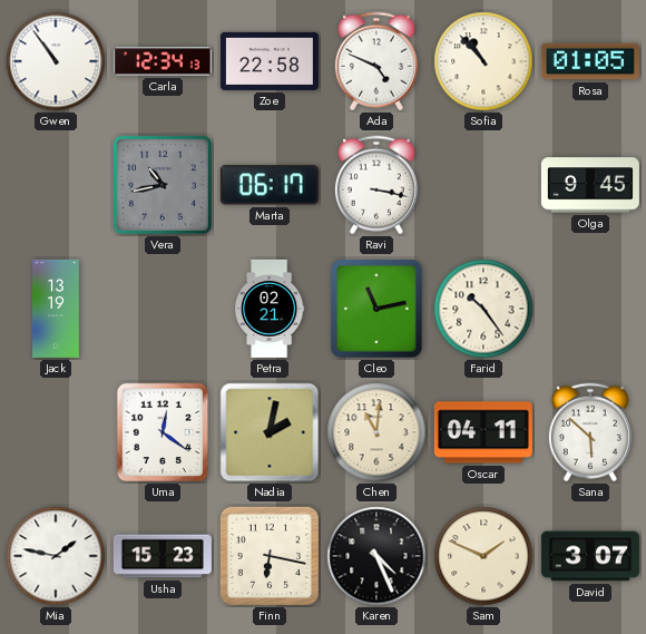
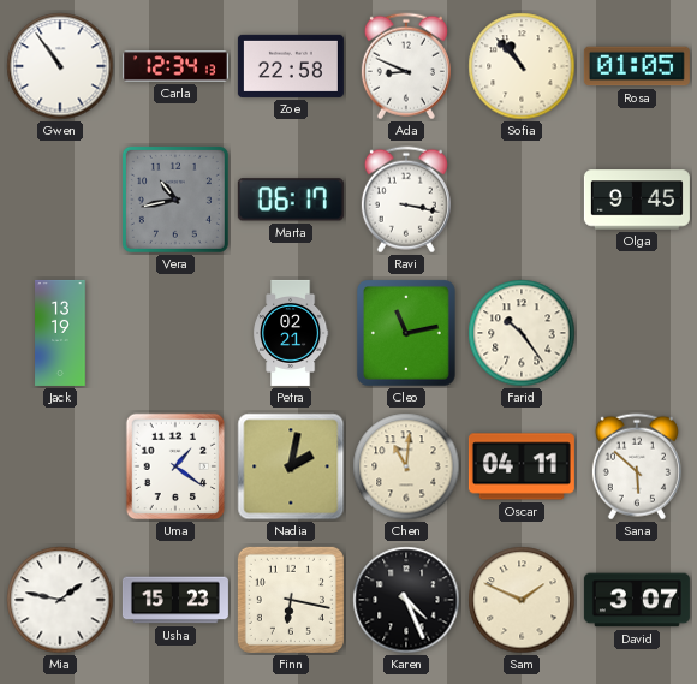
Ada: 4:49 -> 8:49 (406, 66)
Uma: 12:21 -> 1:21 (175, 466)
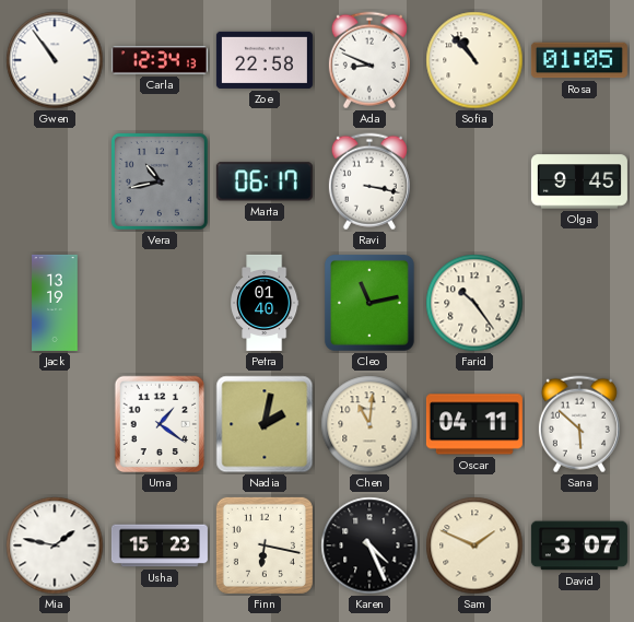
Petra: 02:21 -> 01:40 (266, 303)
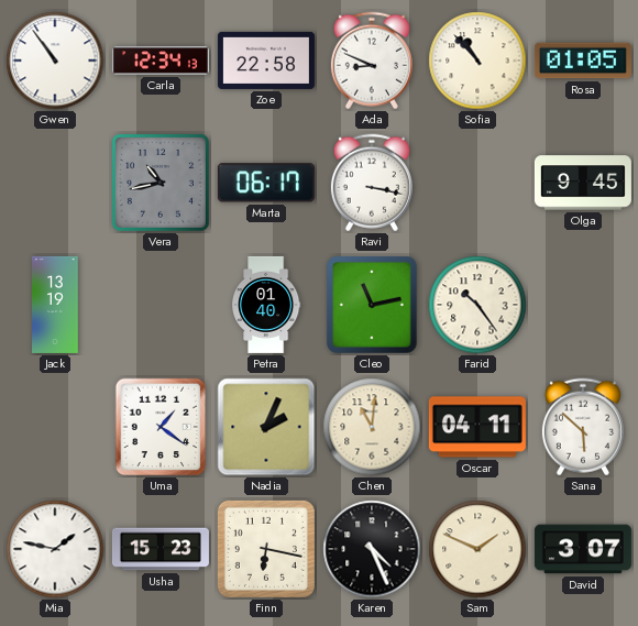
Nadia: 2:02 -> 2:04 (266, 427)
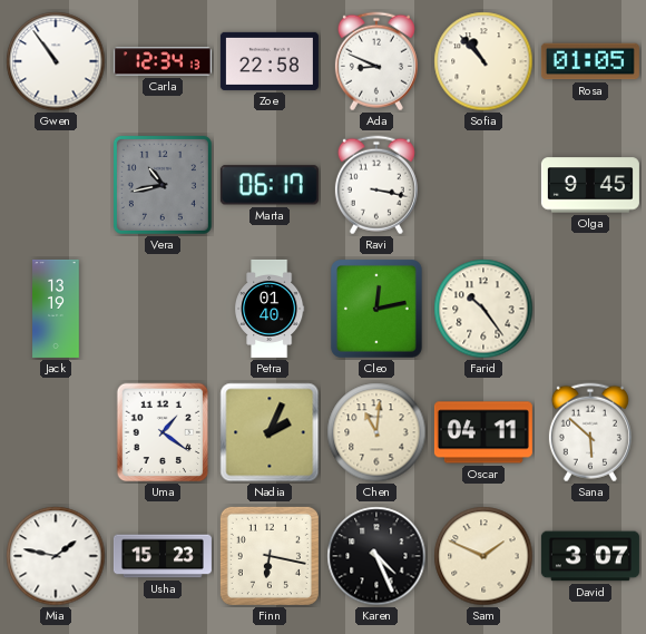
Cleo: 11:13 -> 12:13 (376, 310)
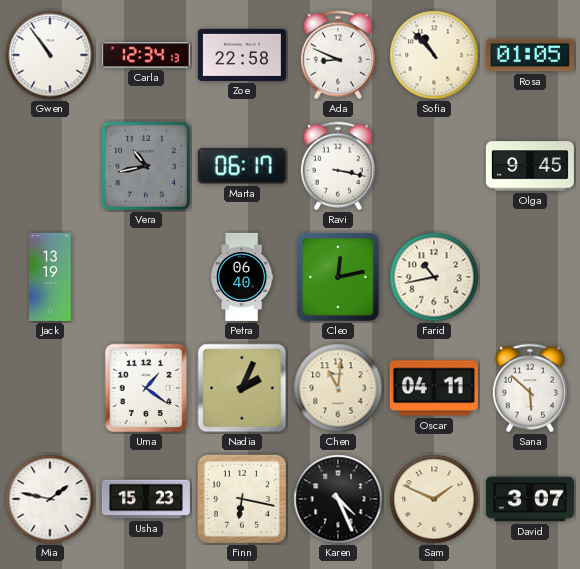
Petra: 01:40 -> 06:40 (243, 277)
Farid: 10:24 -> 10:43 (434, 277)
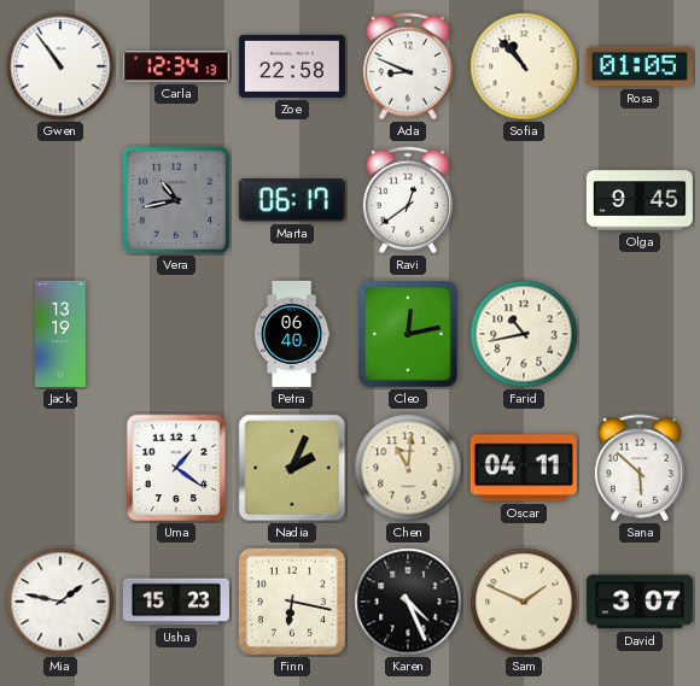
Ravi: 3:17 -> 12:39 (408, 200)
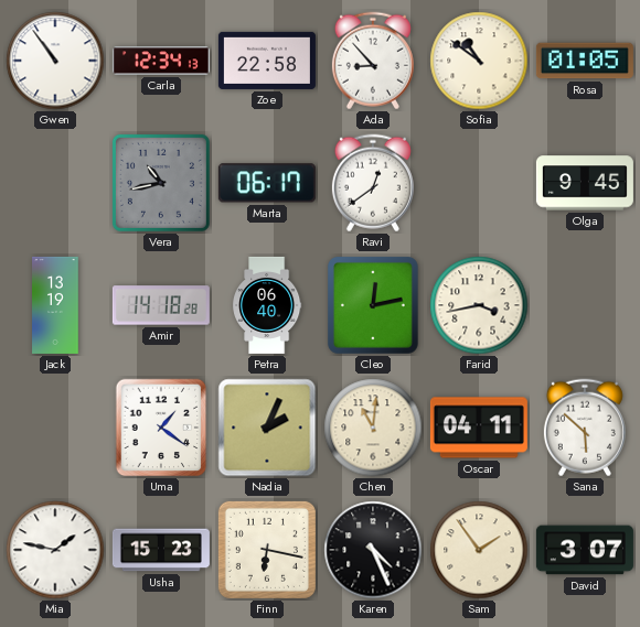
Ada: 8:49 -> 8:53 (373, 61)
Sofia: 10:53 -> 10:51 (479, 61)
Amir: none -> 14:18 (161, 305)
Farid: 10:43 -> 3:43 (479, 305)
Sam: 1:49 -> 1:54 (479, 550)
